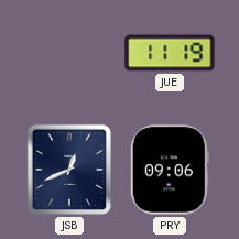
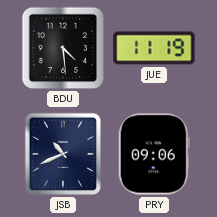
BDU: none -> 4:29 (63, 48)
JSB: 12:41 -> 10:41 (63, 154)
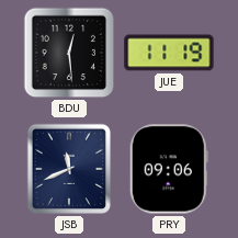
BDU: 4:29 -> 12:29 (69, 53)
JSB: 10:41 -> 11:41 (69, 169)
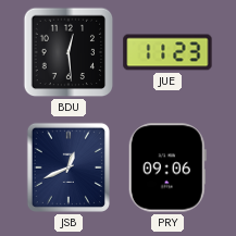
JUE: 11:19 -> 11:23 (167, 52)
JSB: 11:41 -> 12:41 (69, 167)
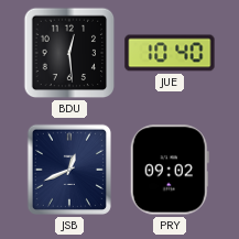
JUE: 11:23 -> 10:40 (170, 53)
PRY: 09:06 -> 09:02 (170, 170)
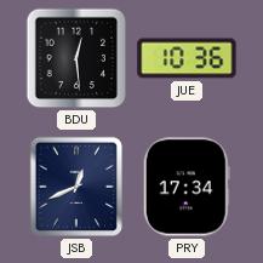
JUE: 10:40 -> 10:36 (187, 58)
PRY: 09:02 -> 17:34 (187, 187)
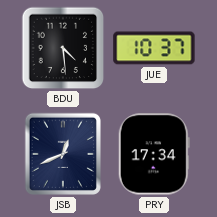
BDU: 12:29 -> 4:29 (63, 48)
JUE: 10:36 -> 10:37 (154, 48)
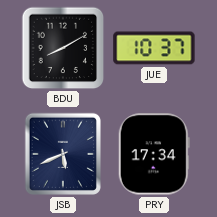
BDU: 4:29 -> 8:10 (63, 48)
JSB: 12:41 -> 5:41 (63, 154)
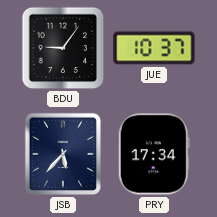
BDU: 8:10 -> 9:06 (63, 48)
JSB: 5:41 -> 5:37 (63, 154)
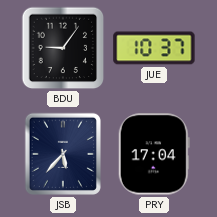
PRY: 17:34 -> 17:04 (154, 154)
